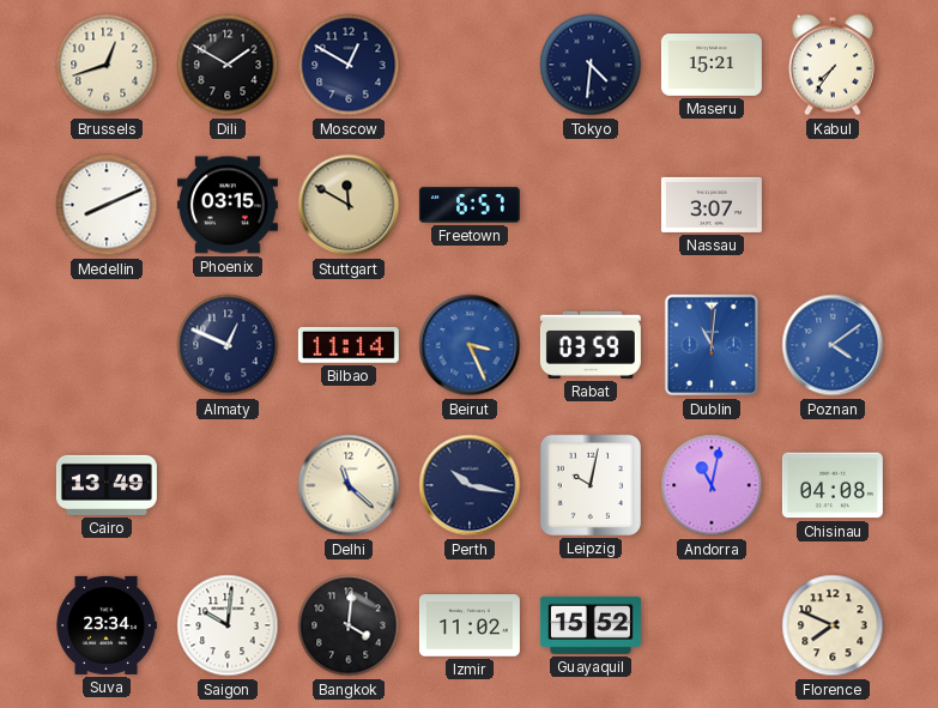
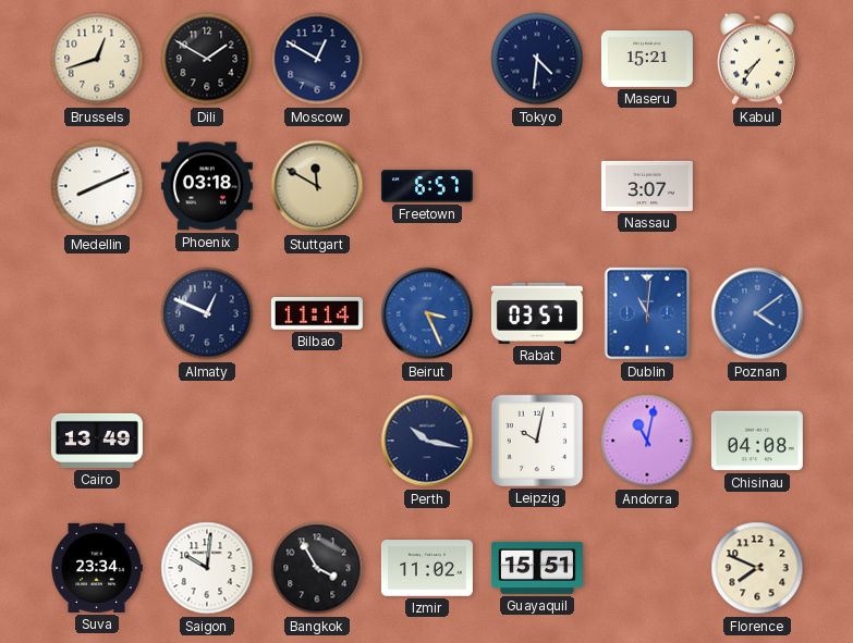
Phoenix: 03:15 -> 03:18 (207, 186)
Rabat: 03:59 -> 03:57 (537, 313)
Delhi: 11:22 -> none (349, 485)
Bangkok: 4:01 -> 3:55 (317, 568)
Guayaquil: 15:52 -> 15:51 (537, 568)
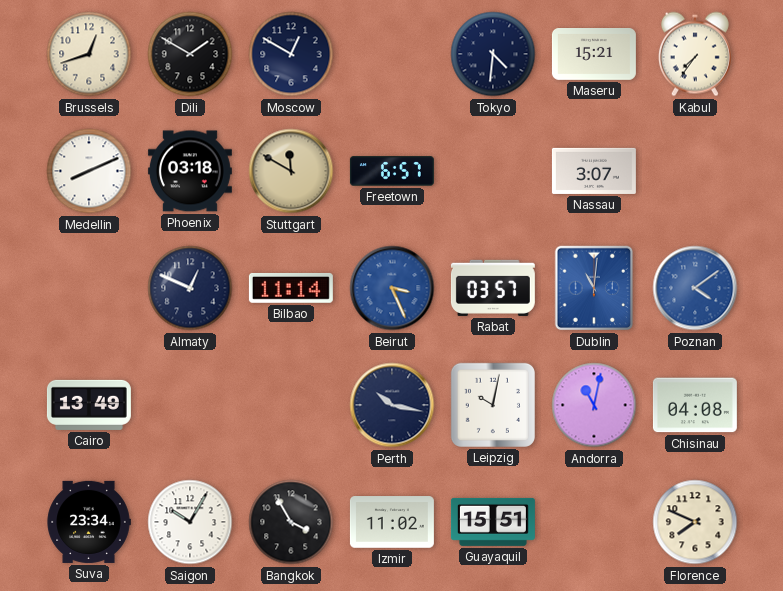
Saigon: 10:01 -> 10:05 (190, 522)
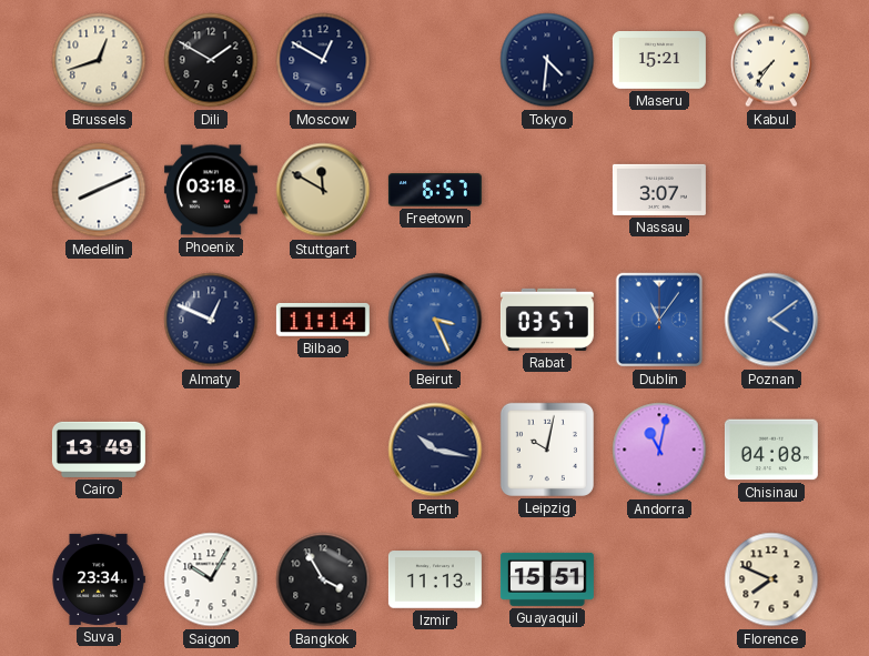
Dublin: 11:01 -> 11:06 (659, 320)
Izmir: 11:02 -> 11:13 (435, 579)
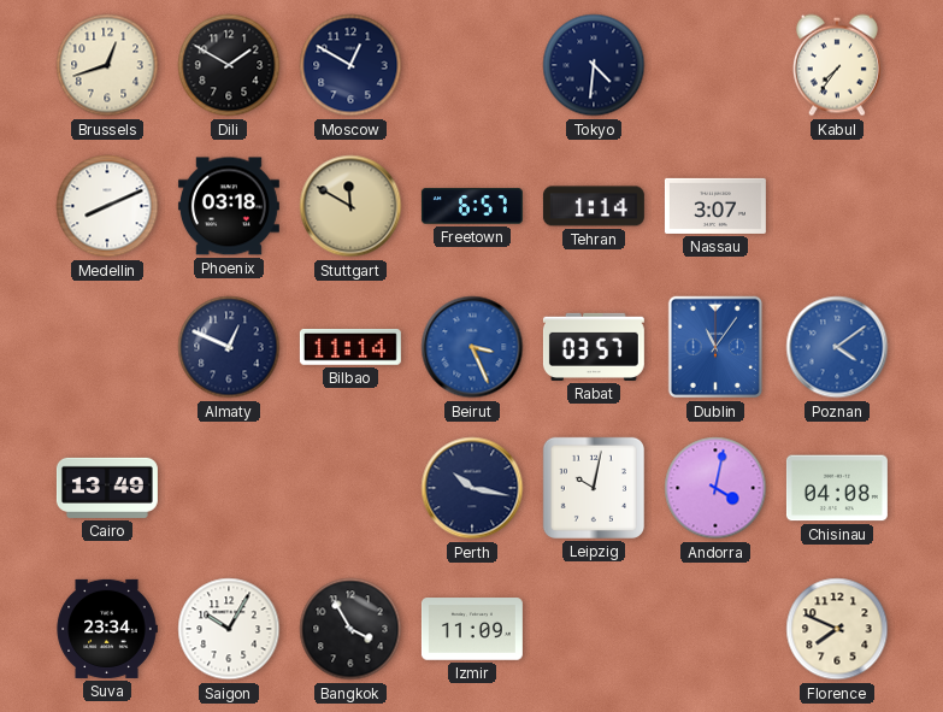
Maseru: 15:21 -> none (659, 61)
Tehran: none -> 1:14 (594, 206)
Andorra: 11:02 -> 4:02 (715, 488)
Izmir: 11:13 -> 11:09 (472, 629)
Guayaquil: 15:51 -> none (547, 579)
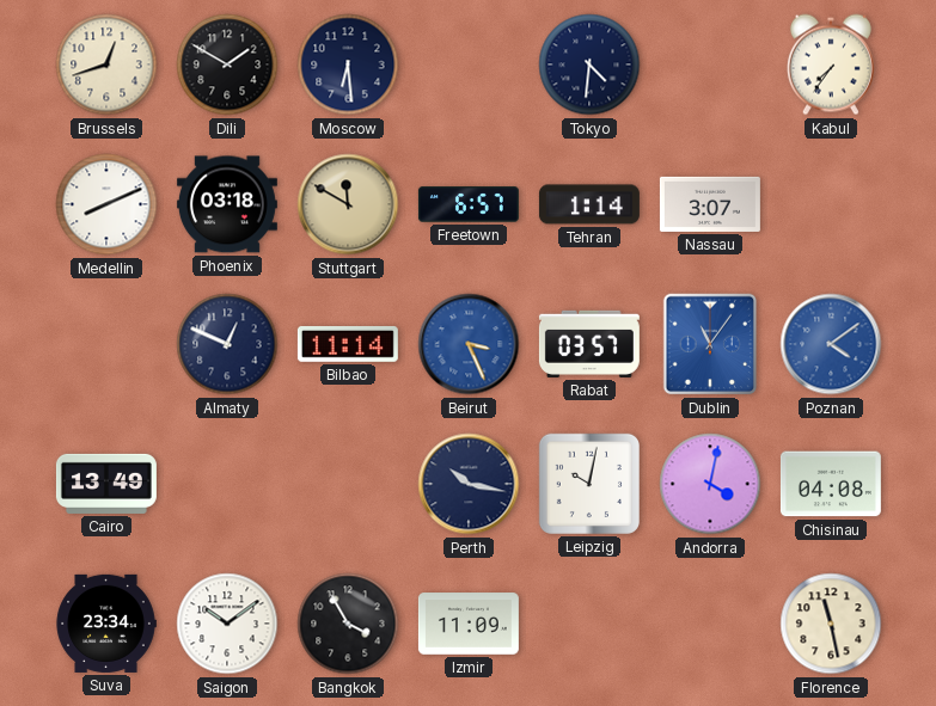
Moscow: 12:50 -> 6:29 (348, 65)
Saigon: 10:05 -> 10:09 (227, 624)
Florence: 7:49 -> 11:28 (831, 624)
